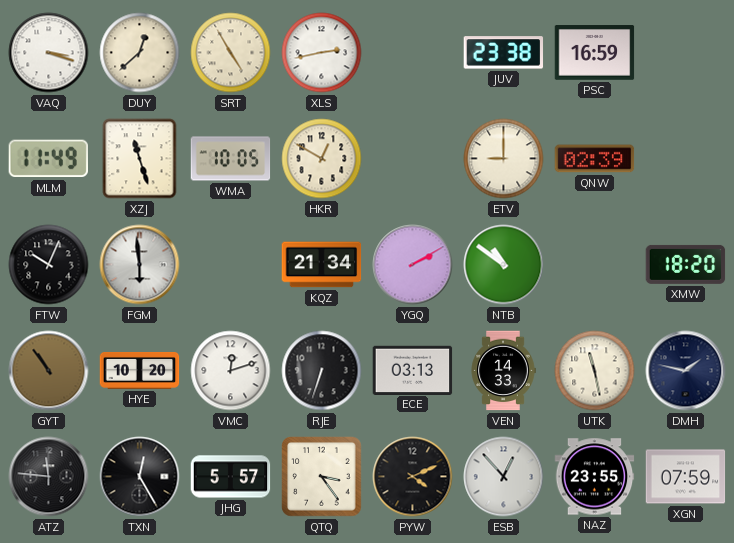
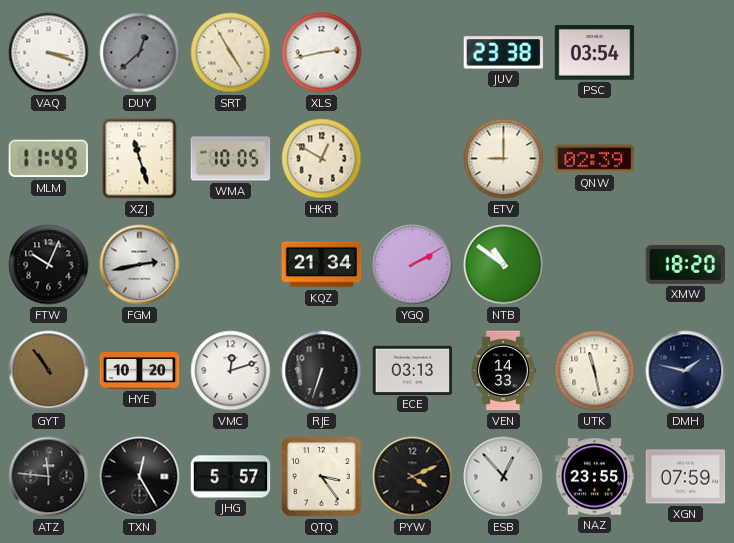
DUY dial: cream -> grey (140, 53)
PSC: 16:59 -> 03:54 (595, 53)
FGM: 5:59 -> 2:43 (140, 265)
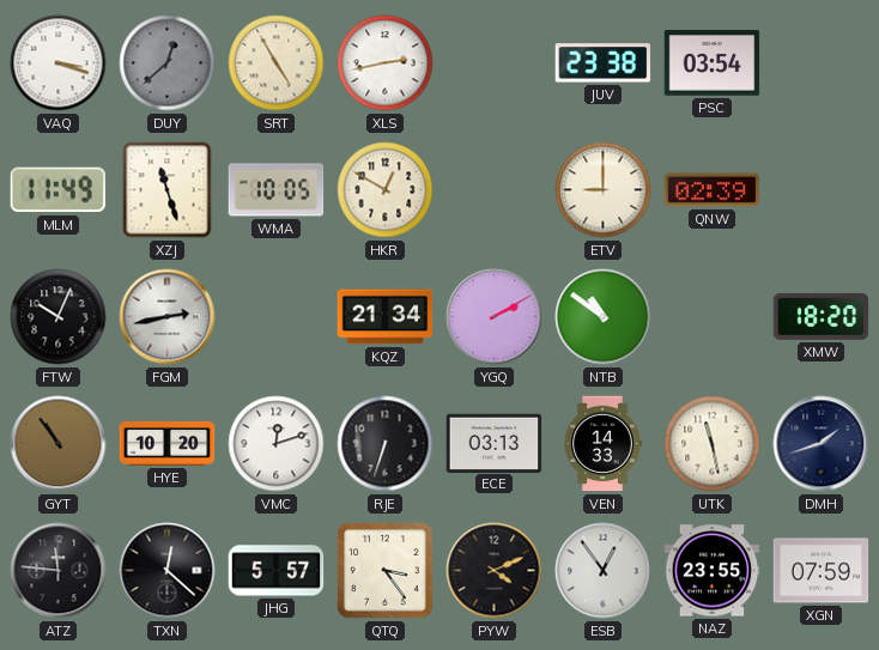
DMH: 1:47 -> 1:42 (822, 444)
TXN: 12:25 -> 12:22 (168, 571)
ESB: 12:53 -> 12:54 (604, 571)
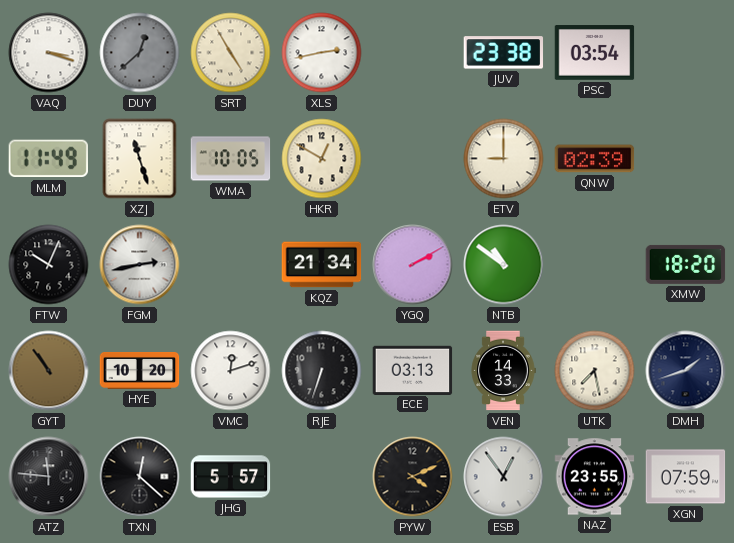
UTK: 11:28 -> 7:28 (595, 371)
QTQ: 3:24 -> none (386, 571)
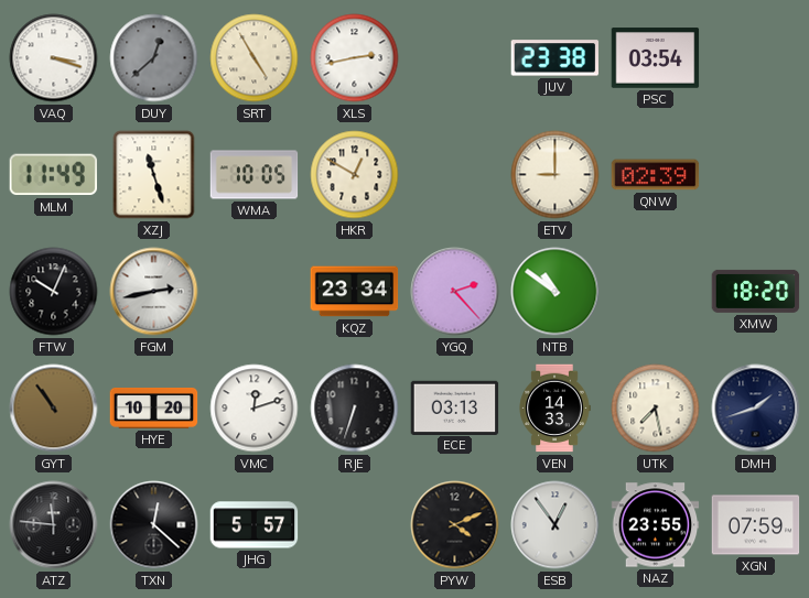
KQZ: 21:34 -> 23:34 (355, 292)
YGQ: 2:10 -> 2:23 (455, 292)
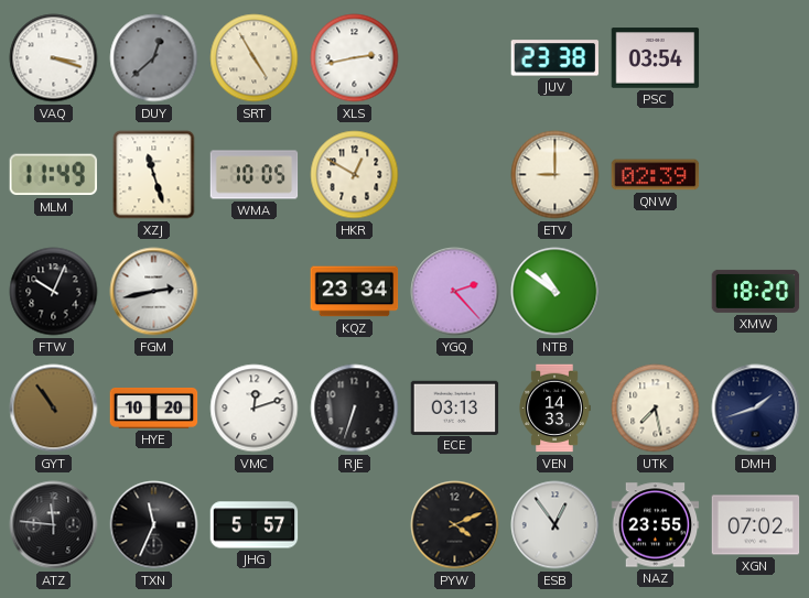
TXN: 12:22 -> 11:34 (154, 525)
XGN: 07:59 -> 07:02 (756, 525)
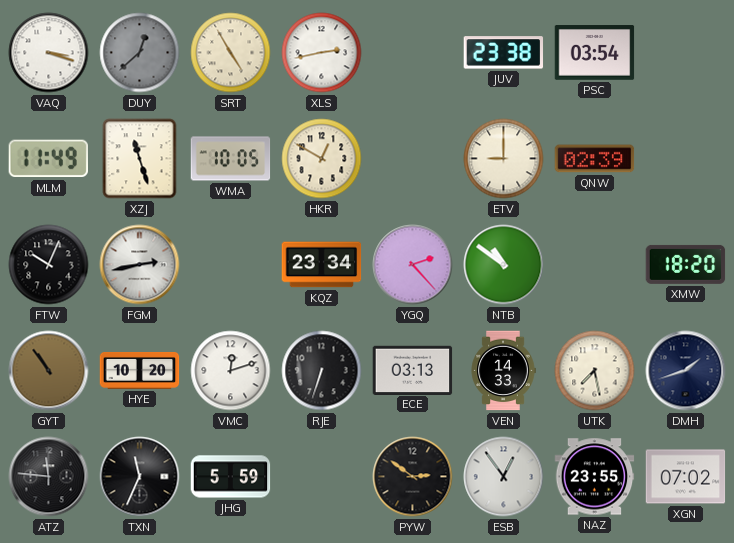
JHG: 5:57 -> 5:59 (231, 477)
PYW: 4:11 -> 2:51 (413, 477)
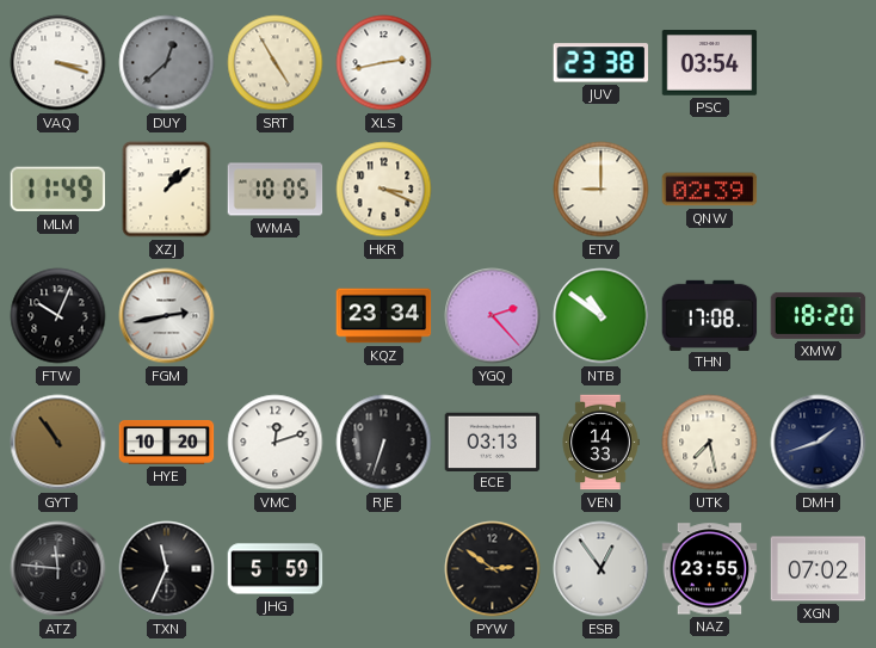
XZJ: 11:27 -> 1:08 (167, 190)
HKR: 12:50 -> 3:19 (384, 190)
THN: none -> 17:08 (710, 315)
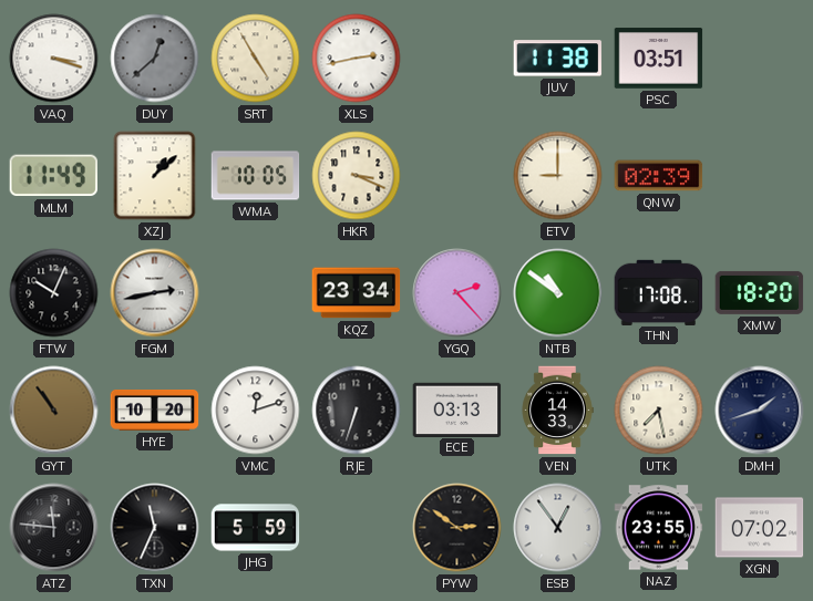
JUV: 23:38 -> 11:38 (558, 59)
PSC: 03:54 -> 03:51 (659, 59)
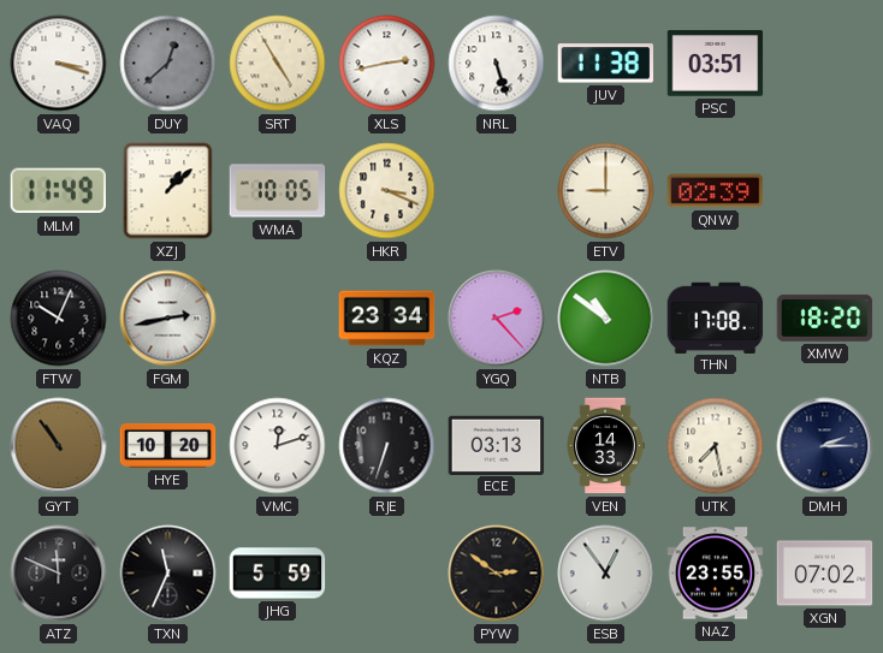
NRL: none -> 5:27 (497, 64)
DMH: 1:42 -> 2:15 (825, 446)
ATZ: 11:46 -> 11:49 (59, 574)
